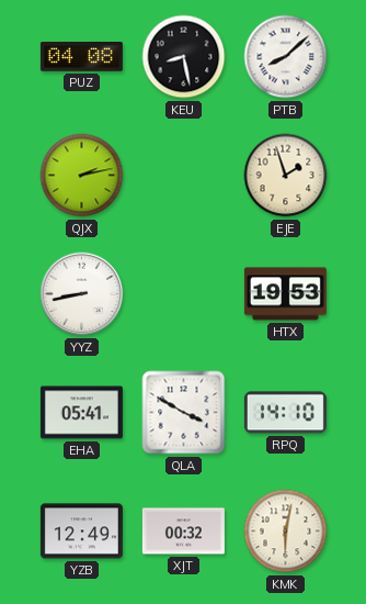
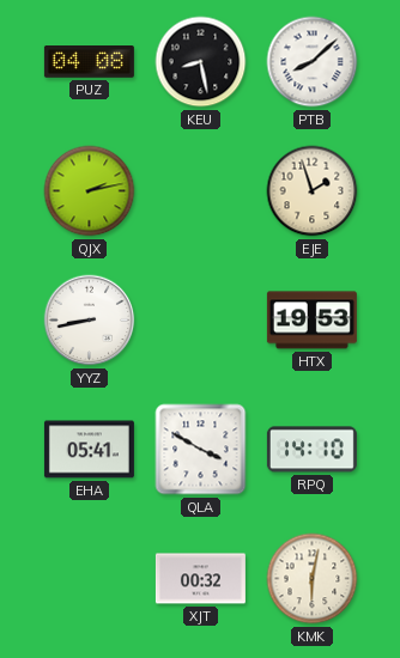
YZB: 12:49 -> none (81, 532)
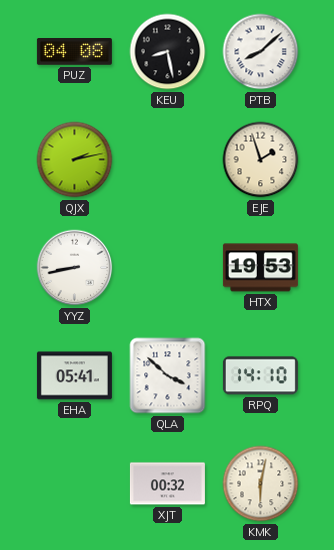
QLA: 3:50 -> 3:52 (168, 376)
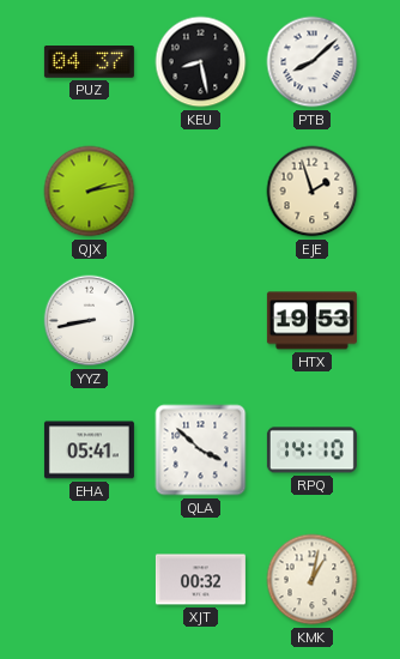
PUZ: 04:08 -> 04:37 (89, 62)
KMK: 6:02 -> 1:02 (313, 580)
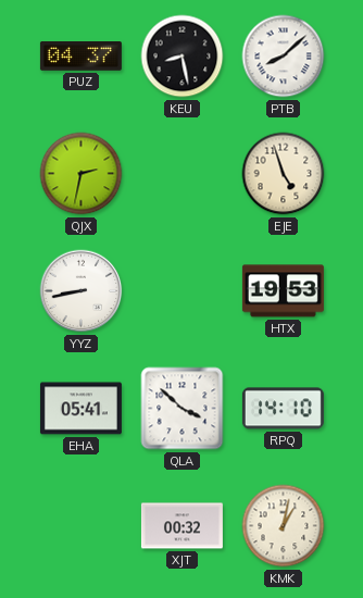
QJX: 2:13 -> 2:32 (82, 174)
EJE: 1:57 -> 4:57 (284, 174)
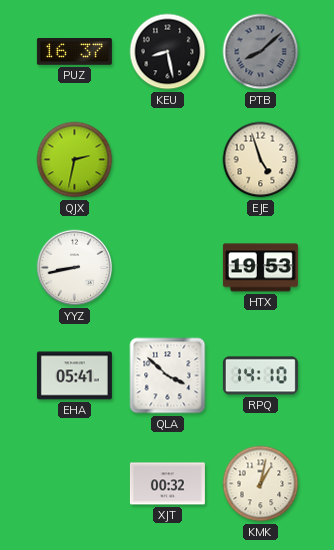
PUZ: 04:37 -> 16:37 (74, 52)
PTB dial: white -> grey (261, 52)
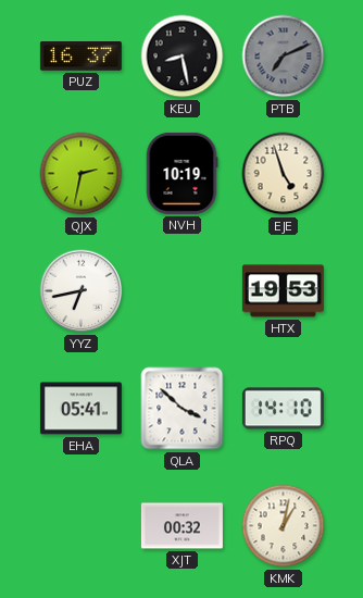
PTB: 8:08 -> 7:11 (284, 57)
NVH: none -> 10:19 (181, 173)
YYZ: 8:43 -> 6:43 (82, 291)
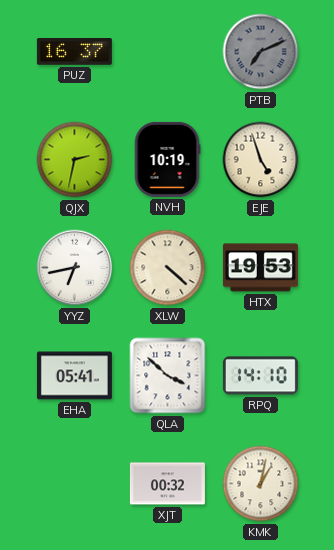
KEU: 8:28 -> none (183, 57)
XLW: none -> 4:22 (168, 268)
